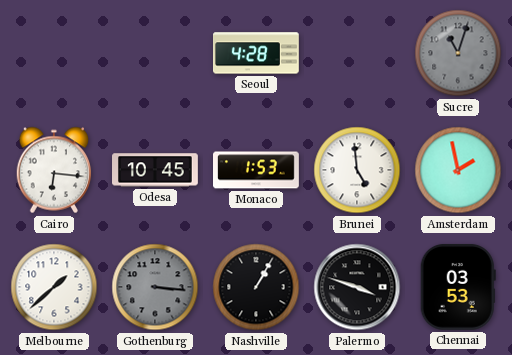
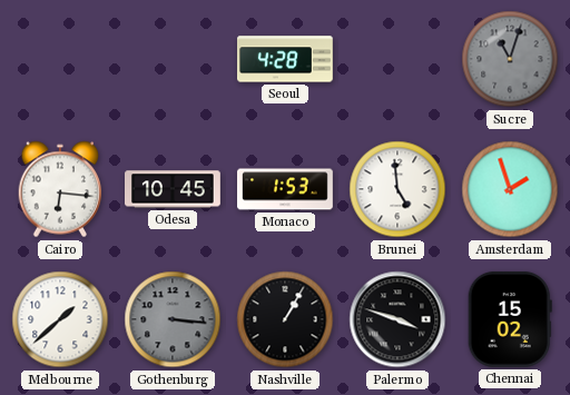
Amsterdam: 1:58 -> 1:57 (510, 189)
Chennai: 03:53 -> 15:02 (510, 319)
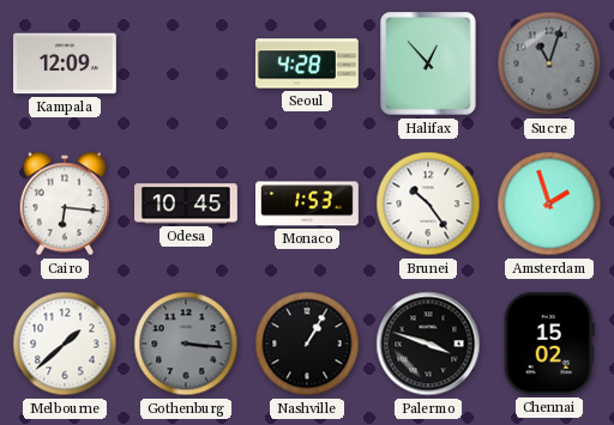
Kampala: none -> 12:09 (66, 63)
Halifax: none -> 12:53 (429, 63)
Brunei: 4:59 -> 10:24 (428, 204)
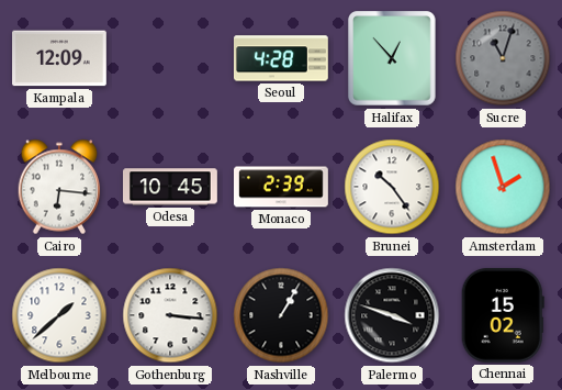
Monaco: 1:53 -> 2:39 (282, 187)
Gothenburg dial: grey -> white (170, 315)
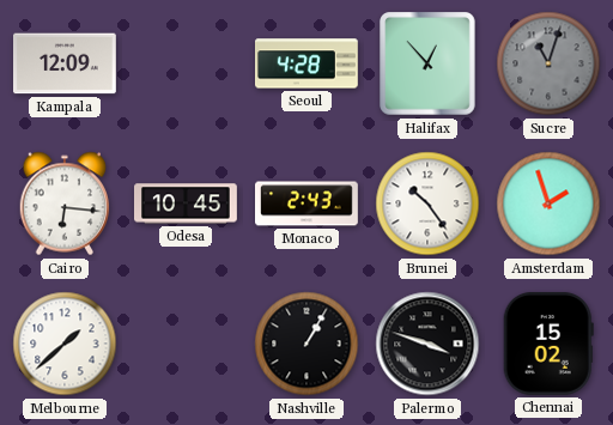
Monaco: 2:39 -> 2:43 (308, 204)
Gothenburg: 3:16 -> none (170, 315)
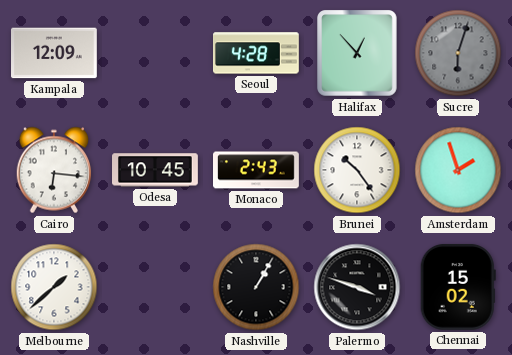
Sucre: 11:03 -> 6:03 (458, 53)
